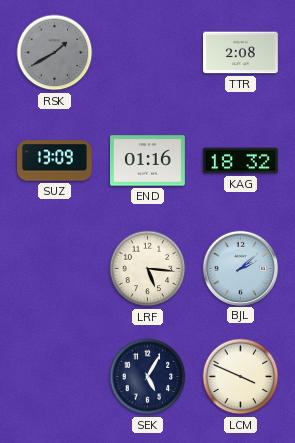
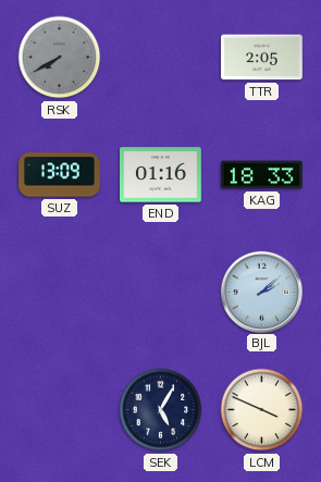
RSK: 1:40 -> 7:40 (60, 58)
TTR: 2:08 -> 2:05 (262, 58)
KAG: 18:32 -> 18:33 (262, 175)
LRF: 5:16 -> none (148, 269)
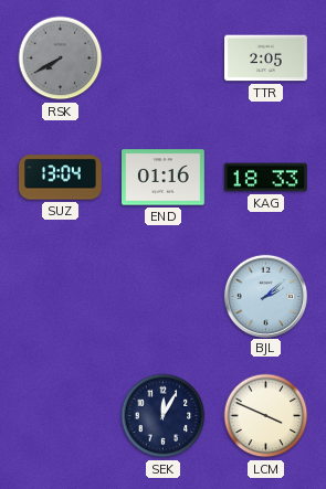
SUZ: 13:09 -> 13:04 (61, 178)
SEK: 5:05 -> 12:05 (164, 416)
